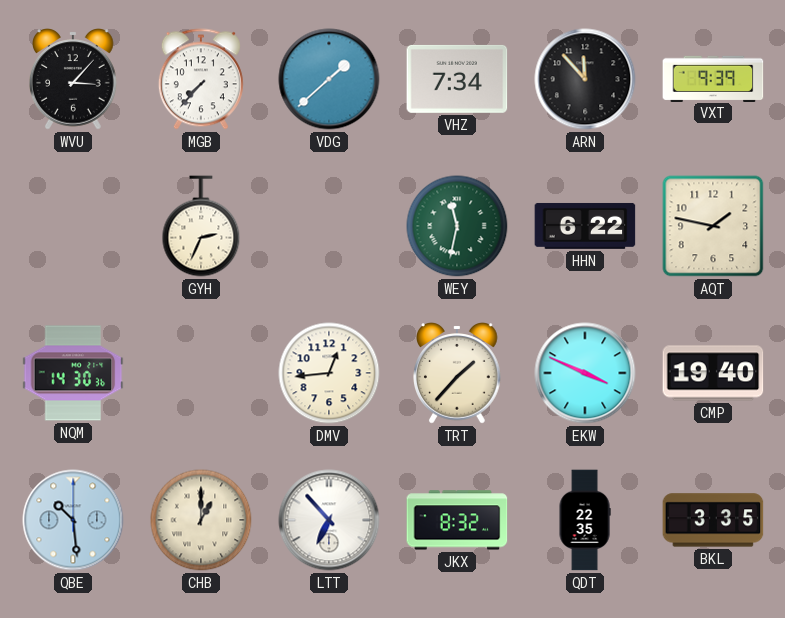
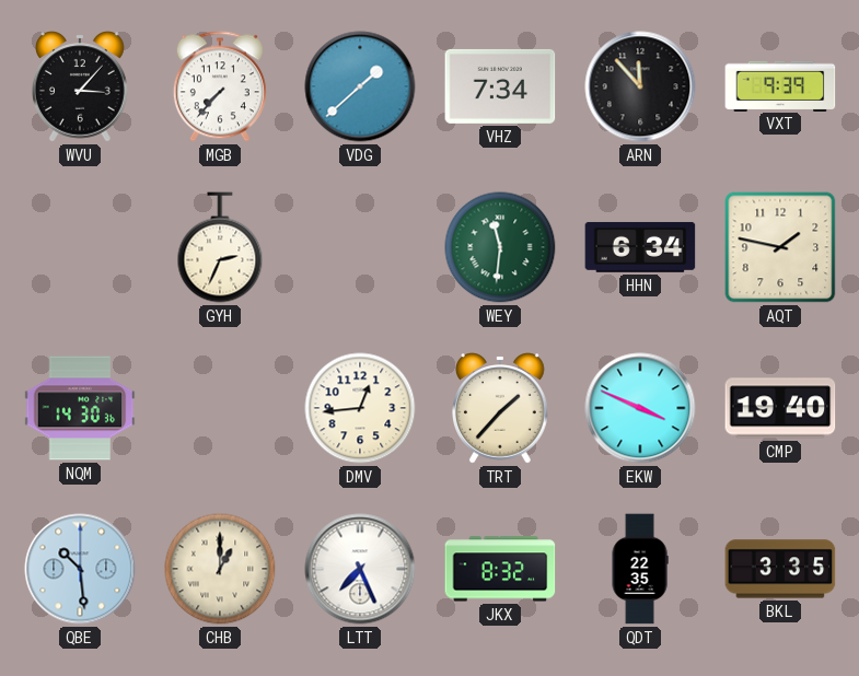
WEY: 11:32 -> 11:31 (500, 247)
HHN: 6:22 -> 6:34 (640, 247)
LTT: 6:53 -> 7:26 (360, 569)
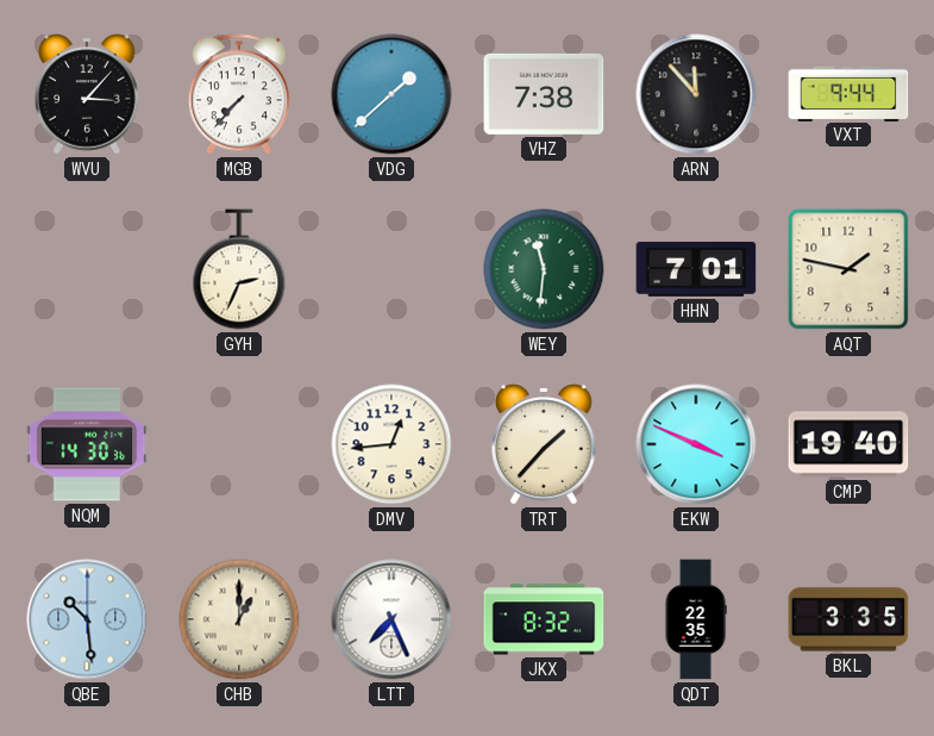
VHZ: 7:34 -> 7:38 (544, 94)
VXT: 9:39 -> 9:44 (848, 93)
HHN: 6:34 -> 7:01 (696, 269)
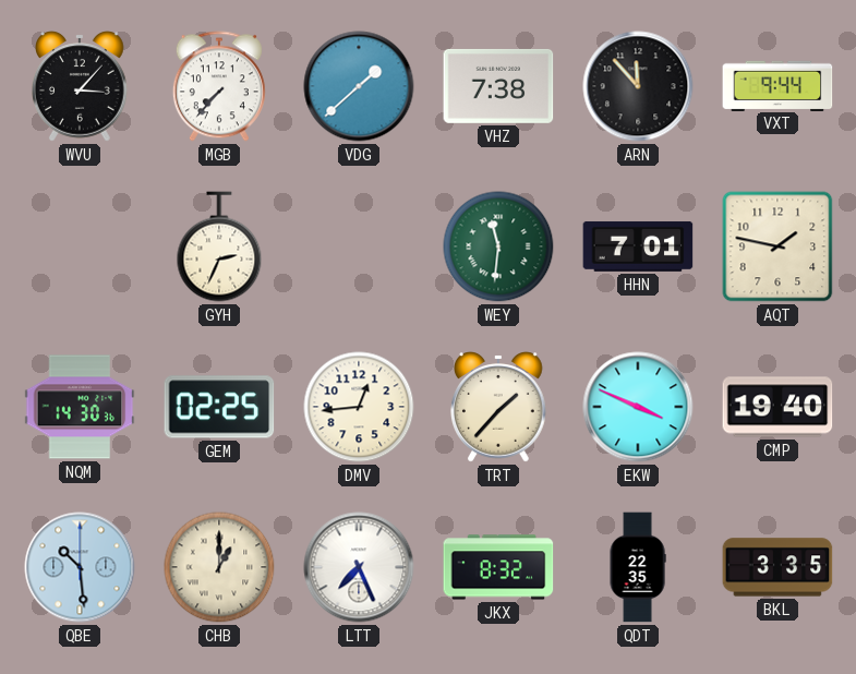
GEM: none -> 02:25 (219, 407)
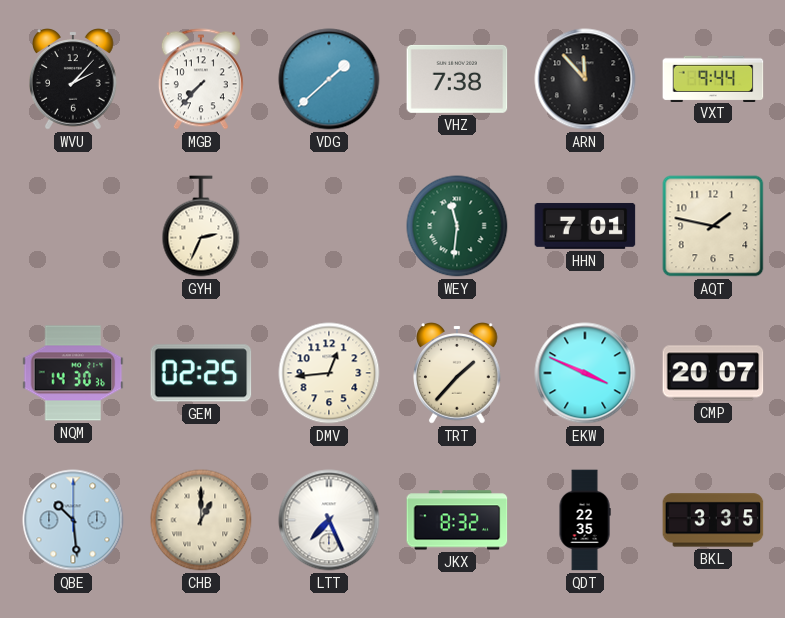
WVU: 3:07 -> 2:07 (74, 79)
CMP: 19:40 -> 20:07 (713, 373)
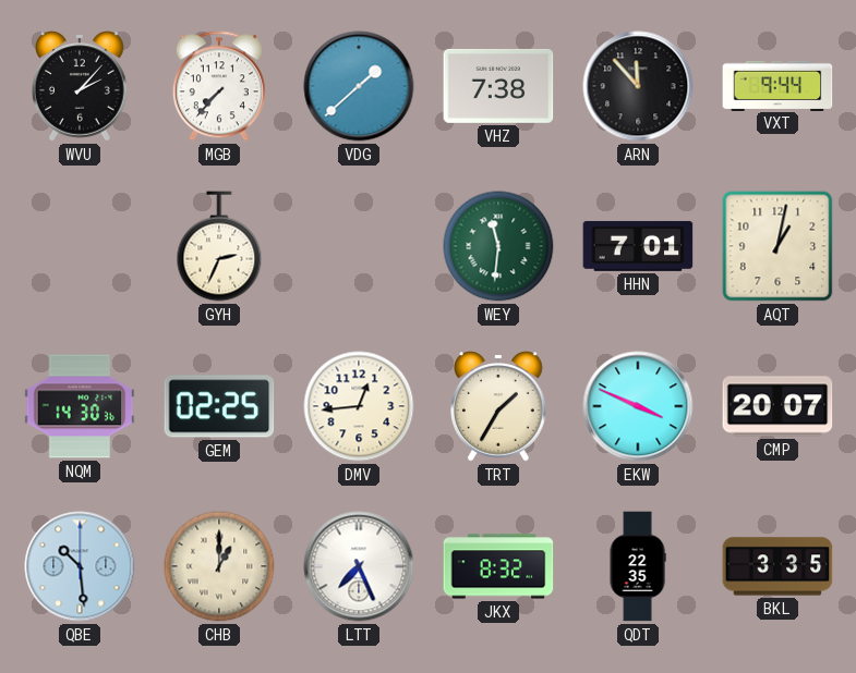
AQT: 1:47 -> 1:02 (777, 246)
TRT: 1:37 -> 1:35 (499, 406)
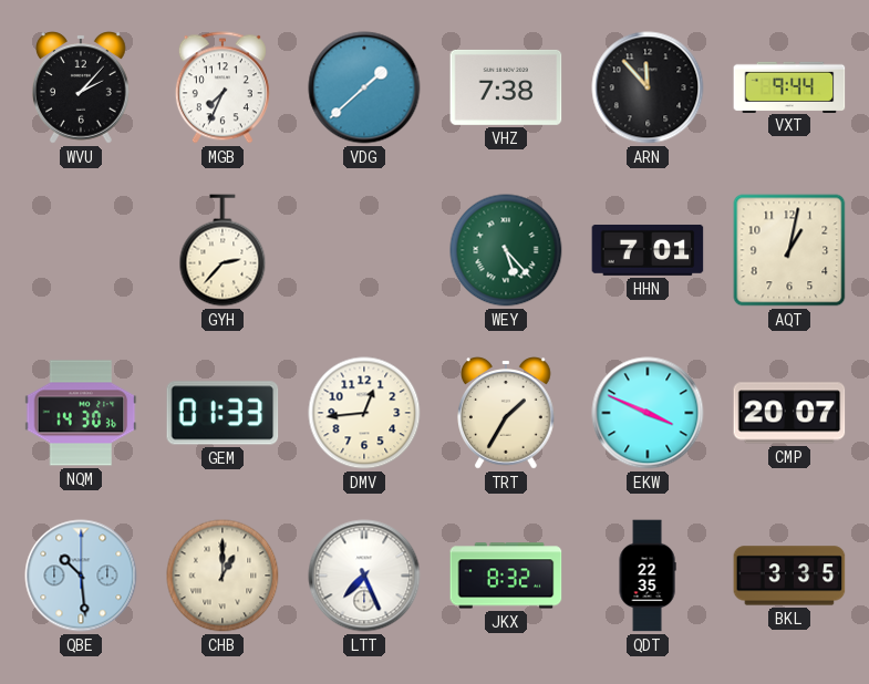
MGB: 7:37 -> 7:34 (223, 87)
GYH: 2:34 -> 2:37 (223, 250)
WEY: 11:31 -> 5:23 (506, 250)
GEM: 02:25 -> 01:33 (223, 413)
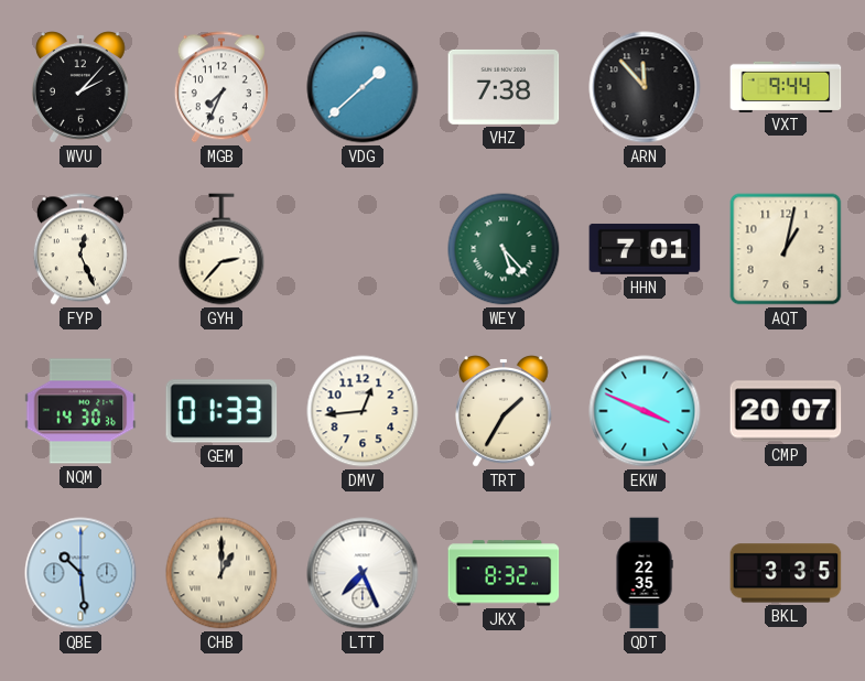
FYP: none -> 12:26 (80, 249)
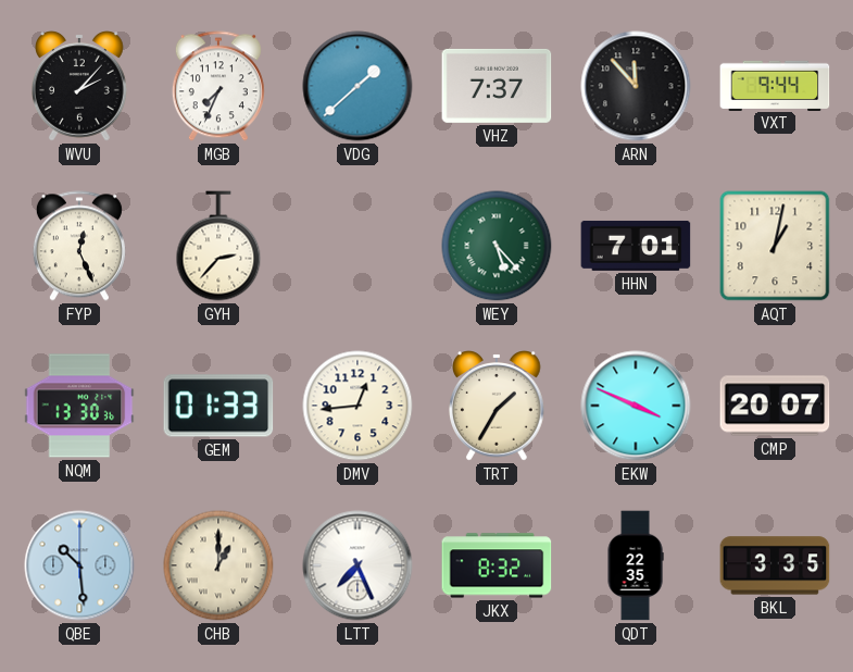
VHZ: 7:38 -> 7:37 (497, 86)
NQM: 14:30 -> 13:30 (79, 406)
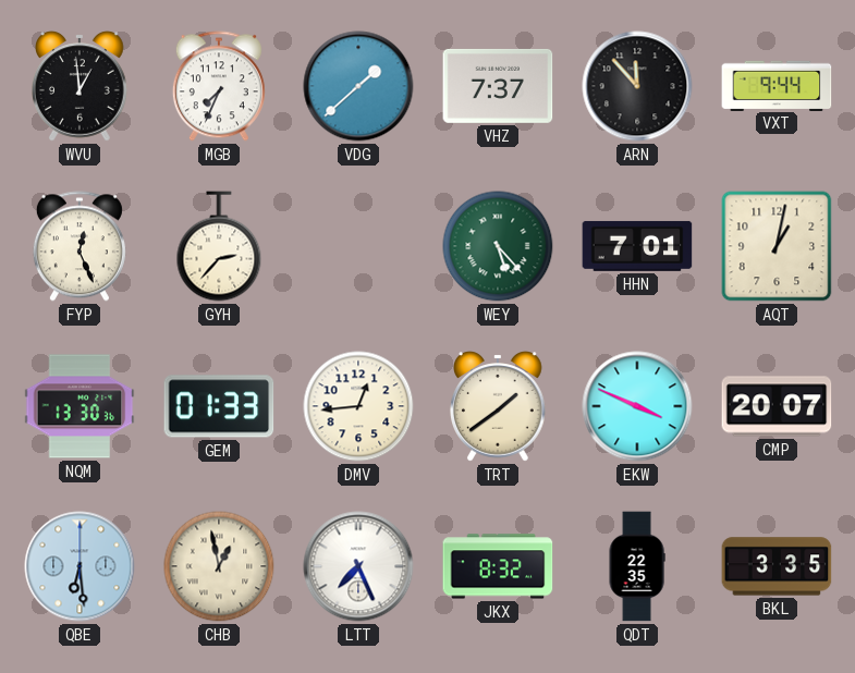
WVU: 2:07 -> 12:59 (81, 86)
TRT: 1:35 -> 1:39 (499, 406)
QBE: 10:29 -> 6:29 (80, 566)
CHB: 1:00 -> 12:58 (219, 566)
